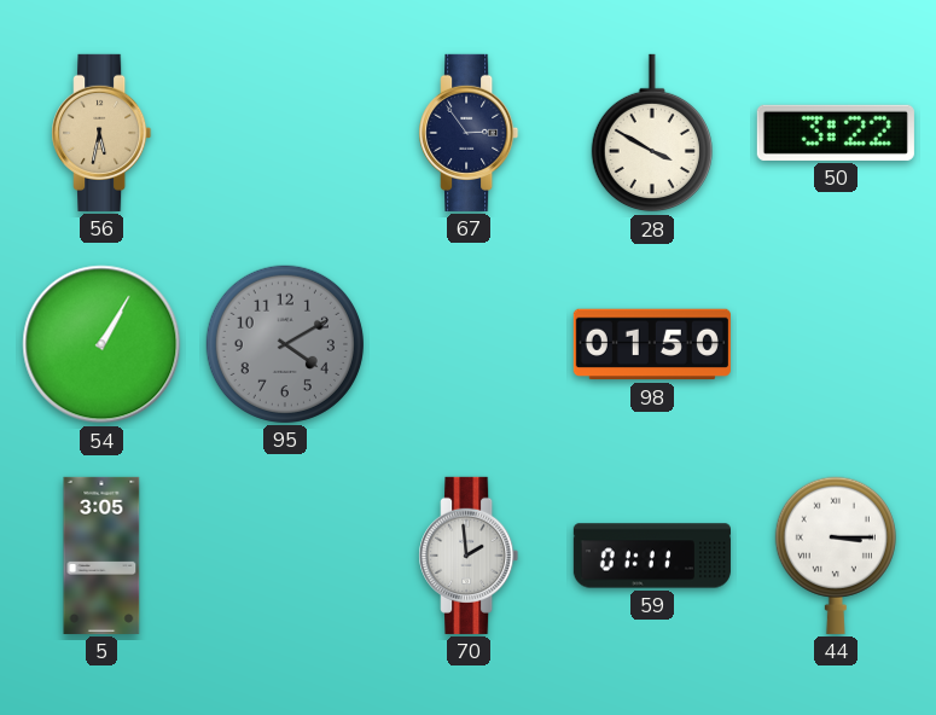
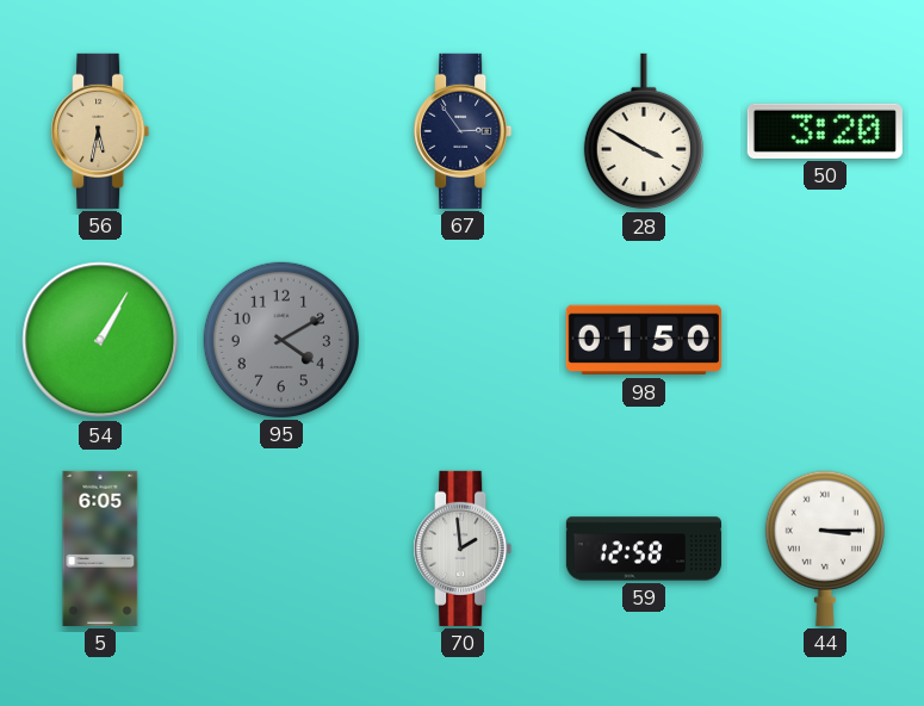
50: 3:22 -> 3:20 (825, 131)
5: 3:05 -> 6:05 (100, 549)
59: 01:11 -> 12:58 (644, 549)
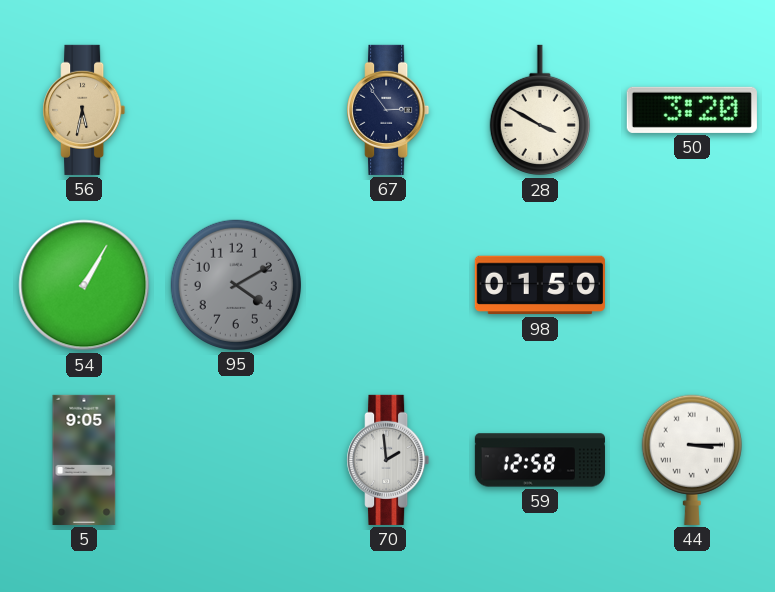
5: 6:05 -> 9:05 (84, 460)
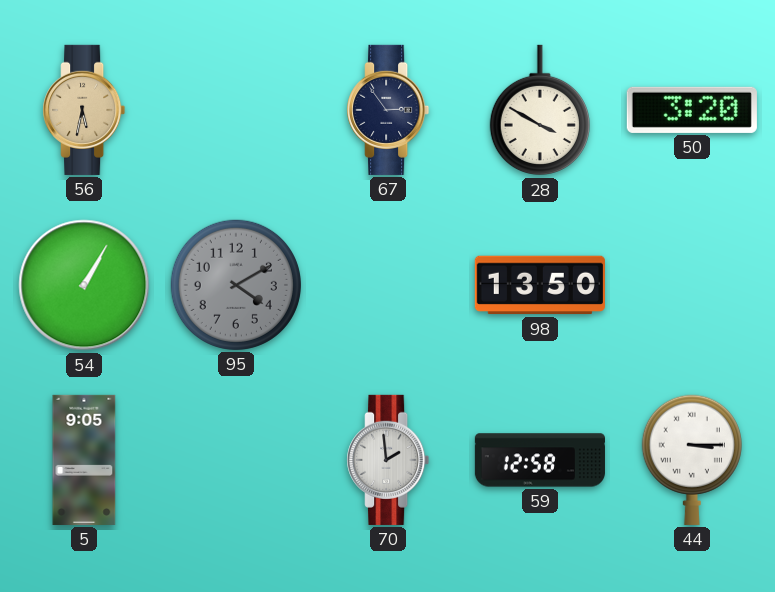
98: 01:50 -> 13:50 (540, 285)
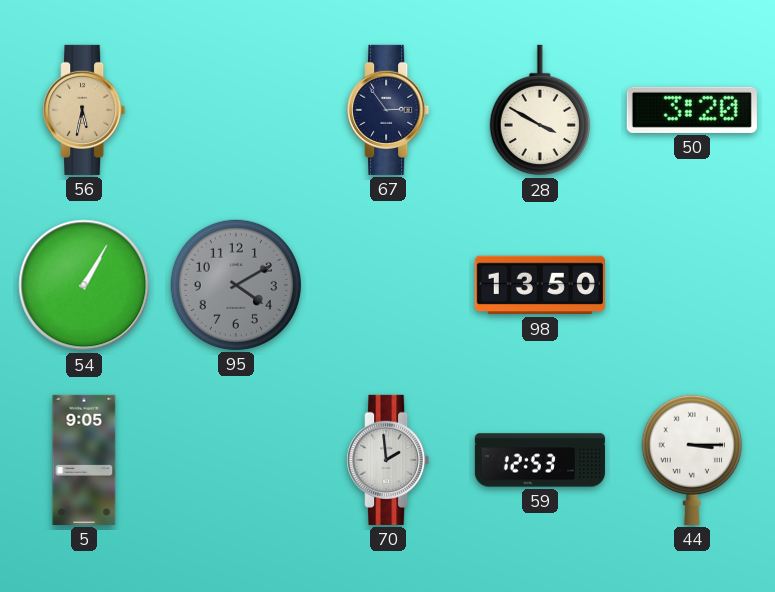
59: 12:58 -> 12:53 (540, 460)
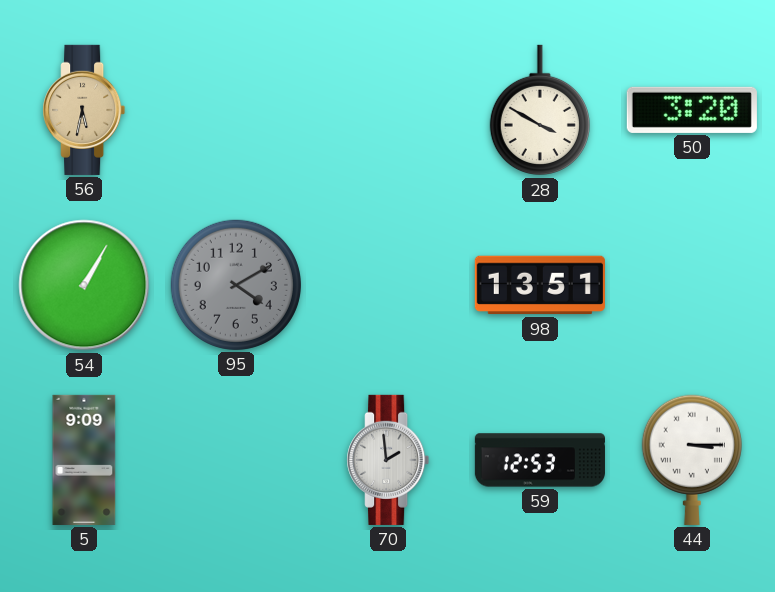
67: 2:54 -> none (388, 110)
98: 13:50 -> 13:51 (540, 285)
5: 9:05 -> 9:09 (84, 460)
